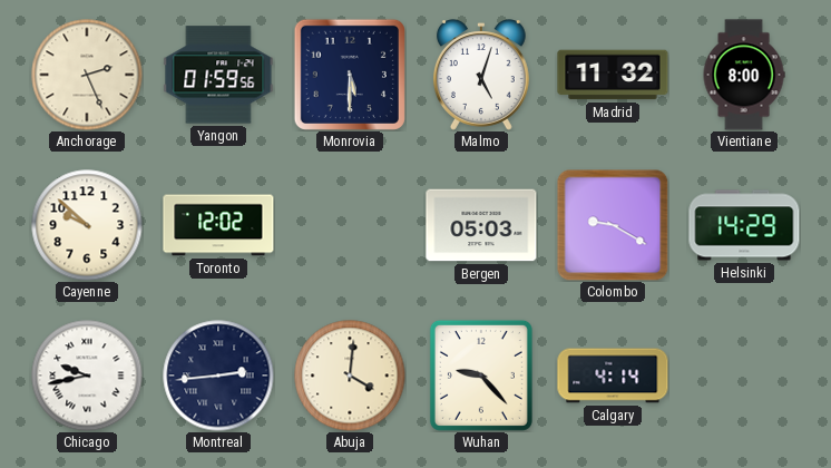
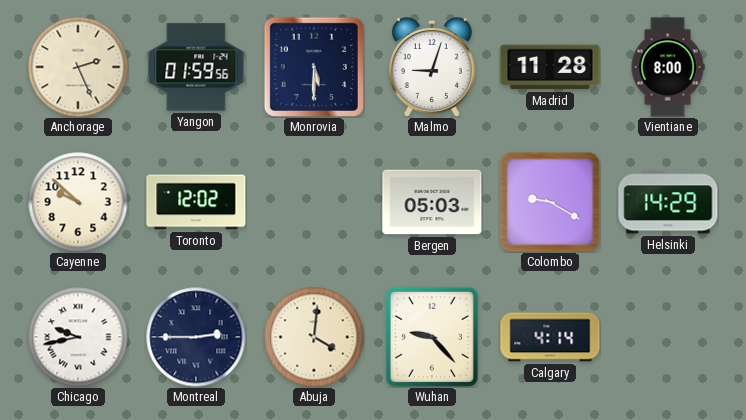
Malmo: 5:03 -> 9:03 (432, 67)
Madrid: 11:32 -> 11:28 (550, 67)
Montreal: 2:44 -> 2:45 (196, 337)
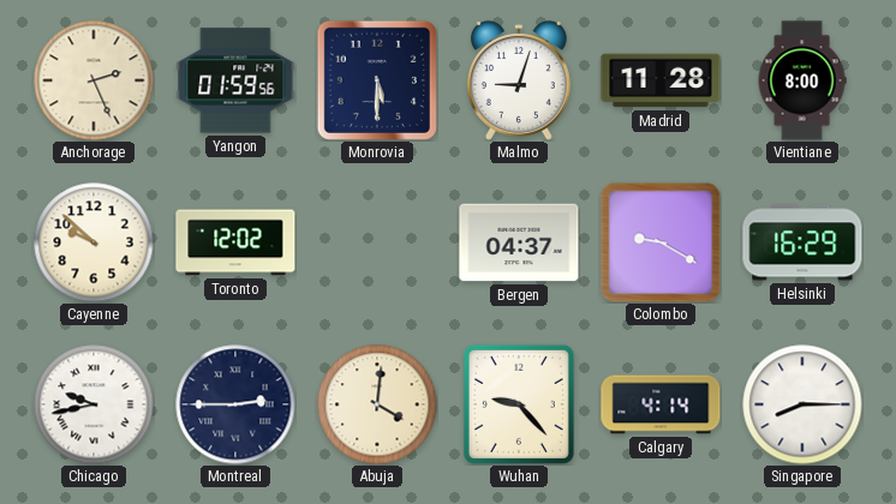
Bergen: 05:03 -> 04:37 (519, 242)
Helsinki: 14:29 -> 16:29 (802, 242)
Singapore: none -> 8:15 (802, 404)
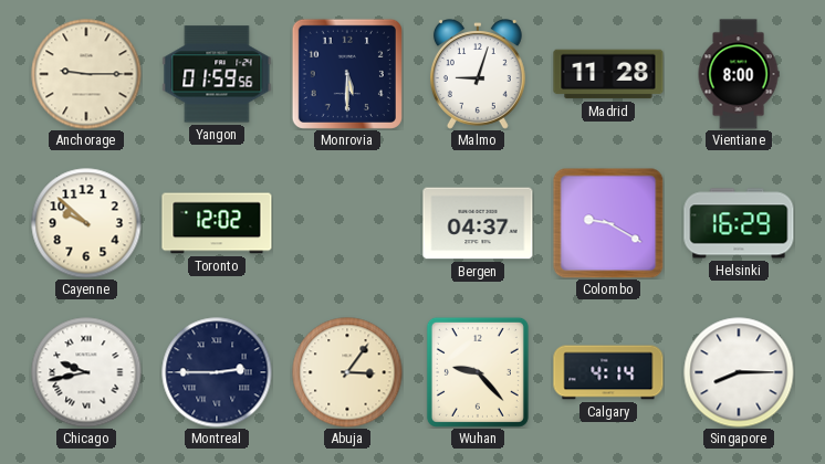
Anchorage: 2:26 -> 9:15 (86, 74)
Abuja: 4:01 -> 3:06 (347, 372)
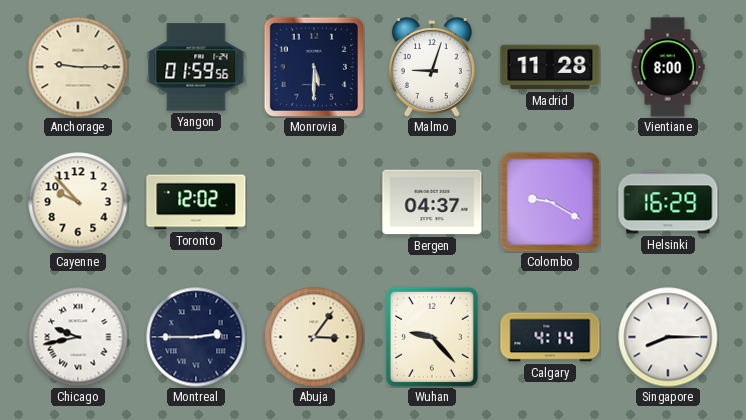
Cayenne: 9:52 -> 9:53 (78, 202)
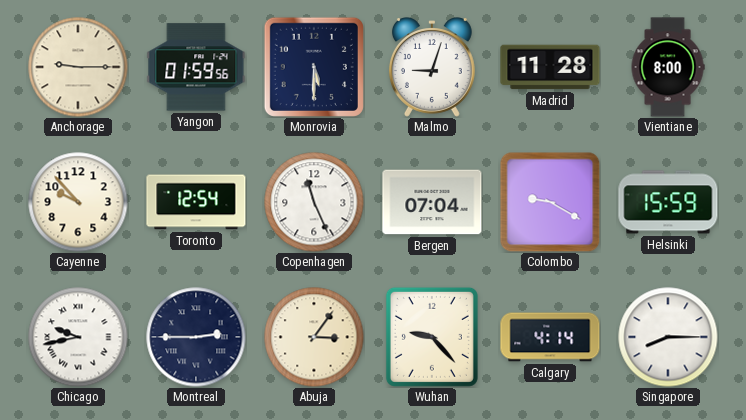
Toronto: 12:02 -> 12:54 (196, 202)
Copenhagen: none -> 11:26 (314, 202)
Bergen: 04:37 -> 07:04 (432, 202)
Helsinki: 16:29 -> 15:59 (668, 202)
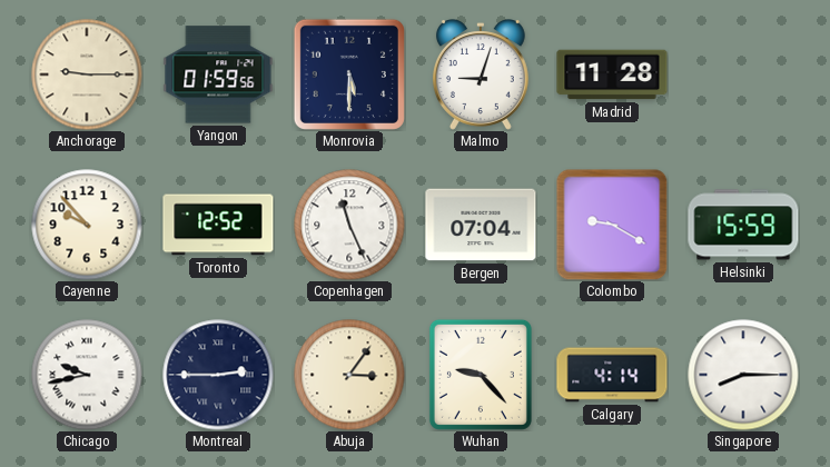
Vientiane: 8:00 -> none (668, 67)
Toronto: 12:54 -> 12:52 (218, 225)
